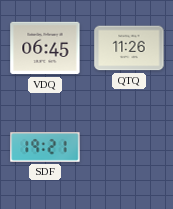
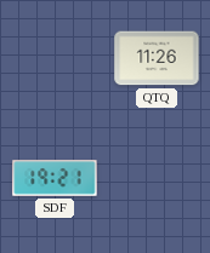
VDQ: 06:45 -> none (45, 48)
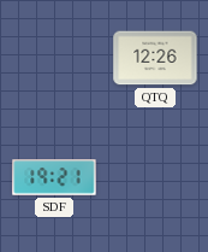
QTQ: 11:26 -> 12:26 (155, 58)
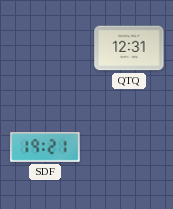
QTQ: 12:26 -> 12:31 (129, 48)
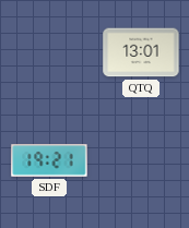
QTQ: 12:31 -> 13:01 (141, 52)
